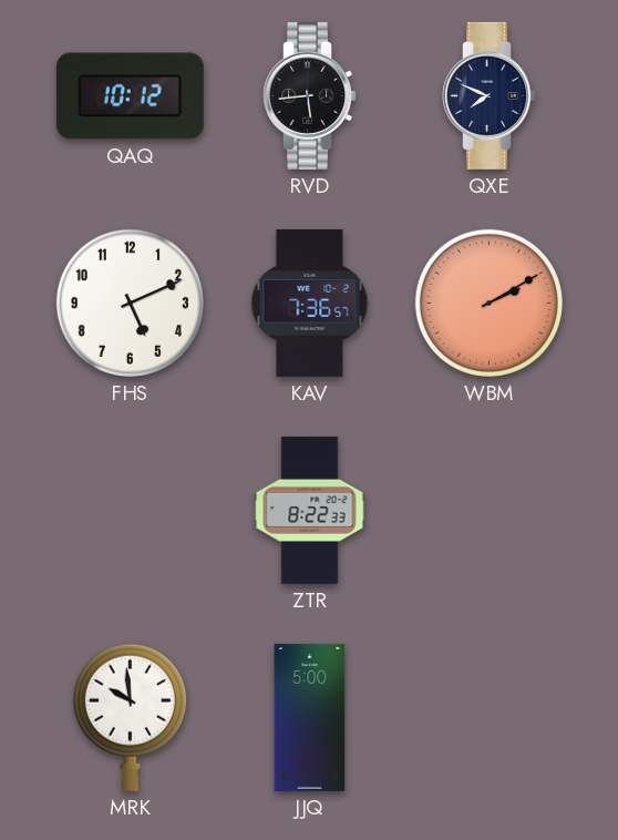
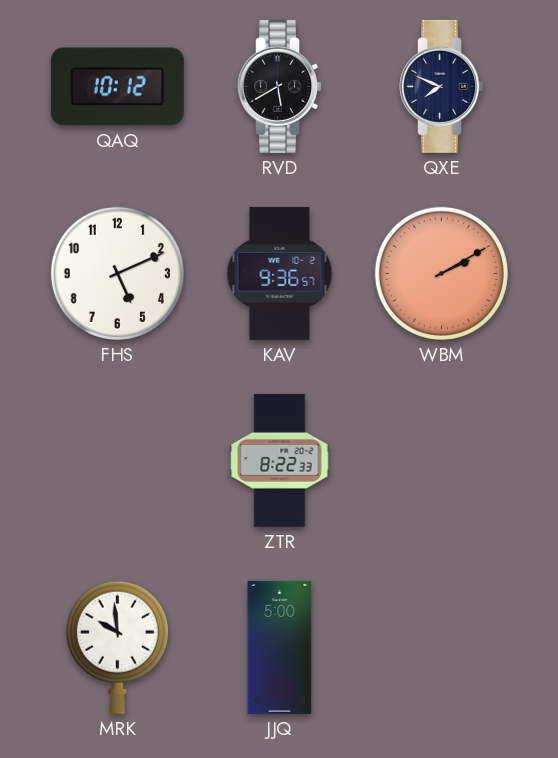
RVD: 5:44 -> 5:40 (280, 86)
KAV: 7:36 -> 9:36 (280, 273)
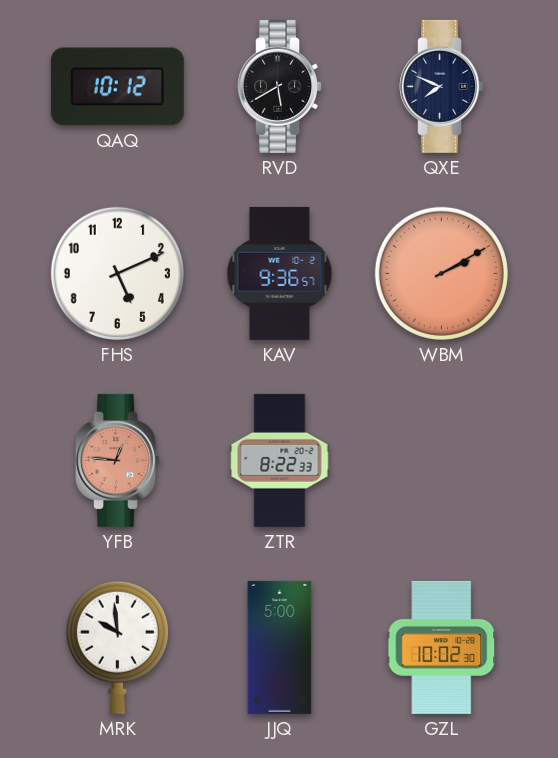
YFB: none -> 12:46 (118, 460)
GZL: none -> 10:02 (442, 647)
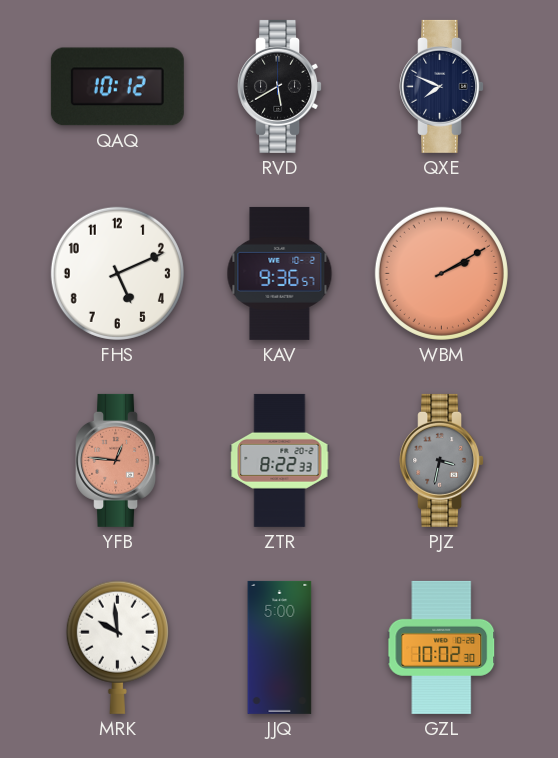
PJZ: none -> 3:32 (442, 460)
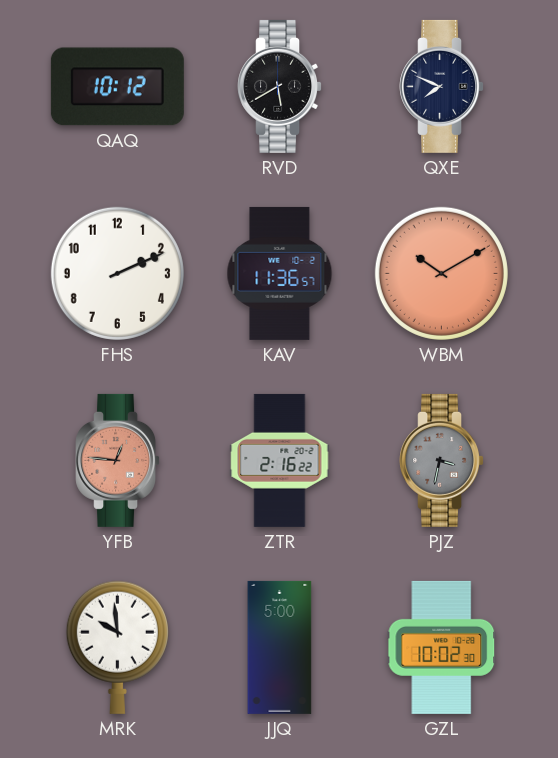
FHS: 5:11 -> 2:11 (117, 273)
KAV: 9:36 -> 11:36 (280, 273)
WBM: 2:10 -> 10:10 (441, 273)
ZTR: 8:22 -> 2:16 (280, 460)
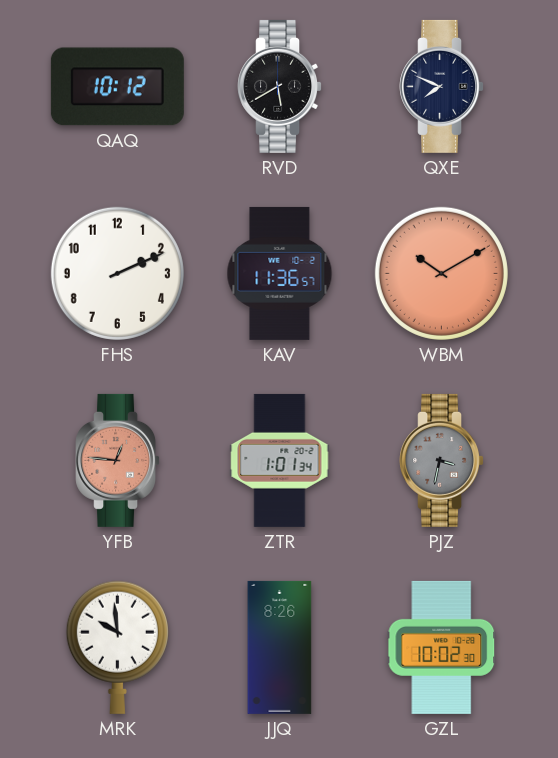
ZTR: 2:16 -> 1:01 (280, 460)
JJQ: 5:00 -> 8:26 (280, 647)
